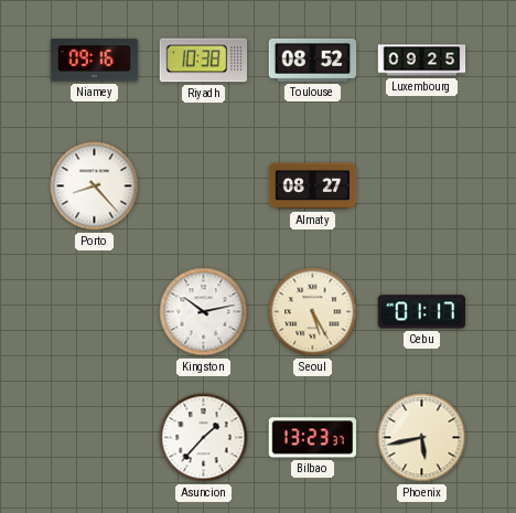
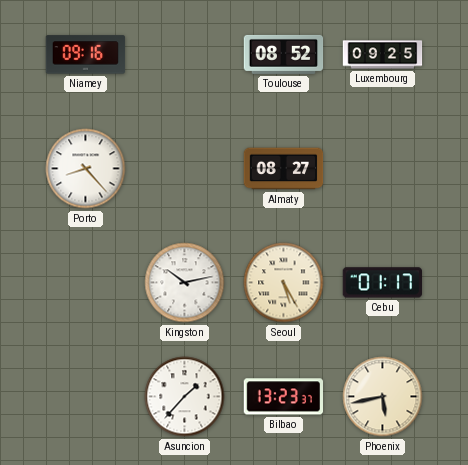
Riyadh: 10:38 -> none (204, 61)
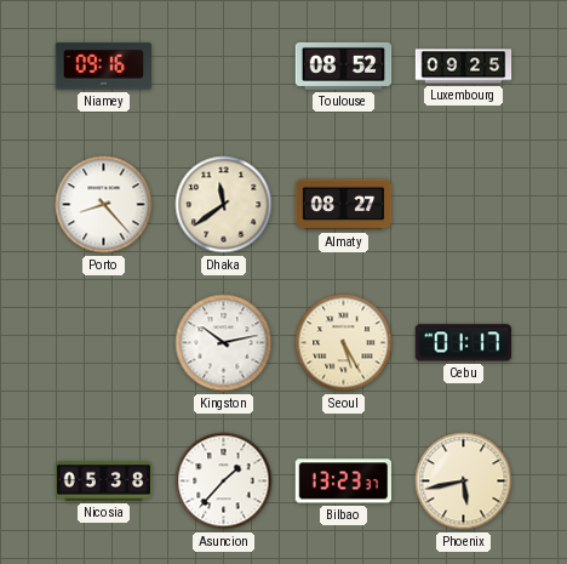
Dhaka: none -> 11:39 (224, 205)
Nicosia: none -> 05:38 (104, 480)
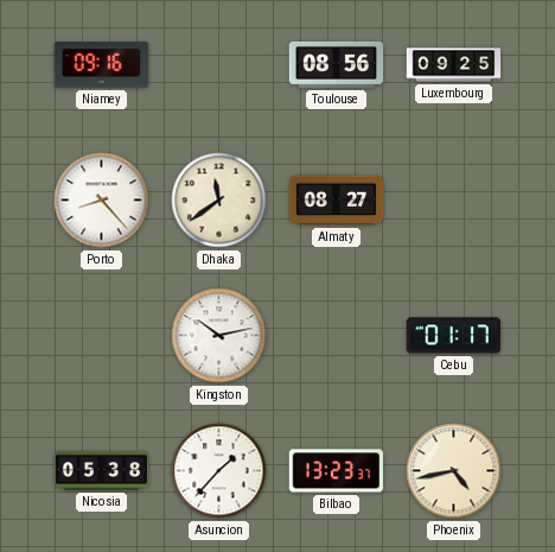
Toulouse: 08:52 -> 08:56 (337, 64)
Seoul: 5:25 -> none (344, 343)
Phoenix: 5:43 -> 4:43 (454, 471)
